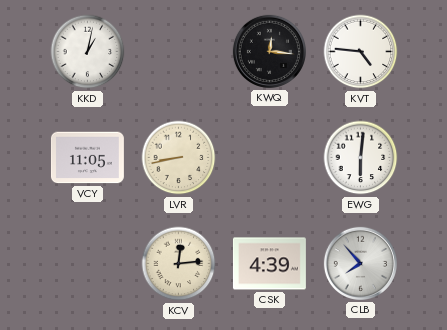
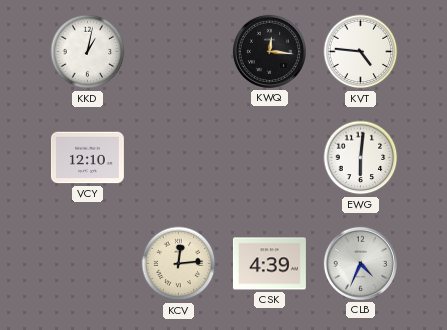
VCY: 11:05 -> 12:10 (87, 158)
LVR: 8:43 -> none (179, 158)
CLB: 7:53 -> 4:34 (360, 263)
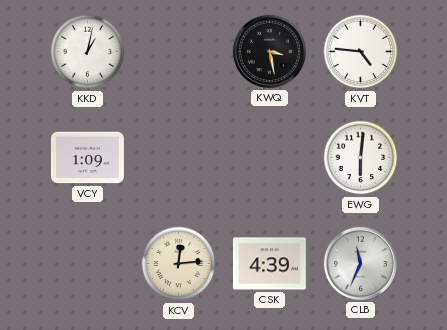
KWQ: 12:16 -> 3:28 (269, 51)
VCY: 12:10 -> 1:09 (87, 158)
CLB: 4:34 -> 11:34 (360, 263)
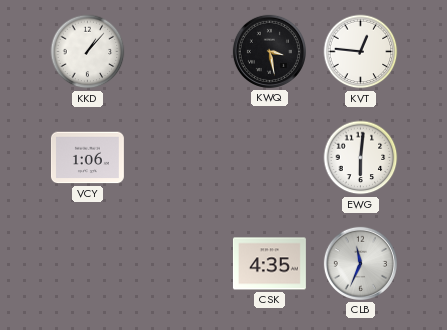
KKD: 1:02 -> 1:07 (88, 52)
KVT: 4:46 -> 12:46 (361, 52)
VCY: 1:09 -> 1:06 (87, 158)
KCV: 12:14 -> none (179, 264)
CSK: 4:39 -> 4:35 (269, 264)
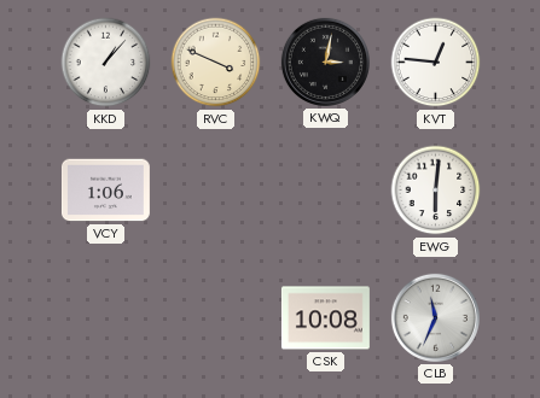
RVC: none -> 3:49 (216, 63)
KWQ: 3:28 -> 3:02 (325, 62)
CSK: 4:35 -> 10:08 (325, 318)
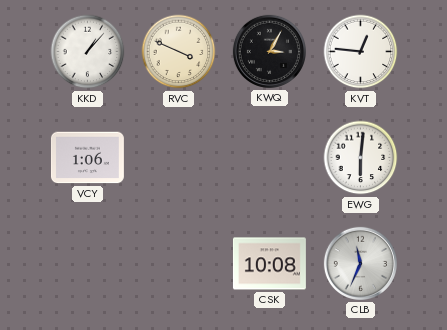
KWQ: 3:02 -> 3:05 (269, 51)
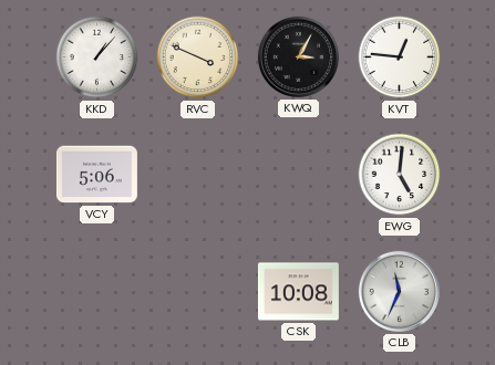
VCY: 1:06 -> 5:06 (96, 175)
EWG: 6:01 -> 5:01 (400, 175)
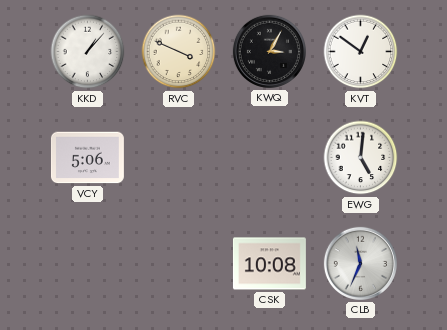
KVT: 12:46 -> 12:51 (361, 52)
